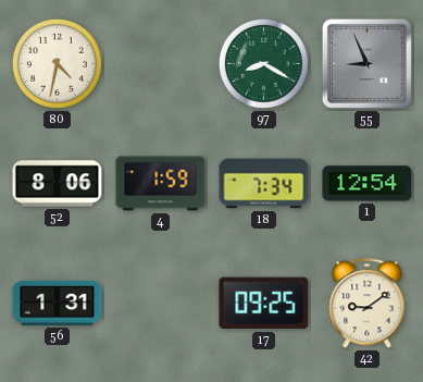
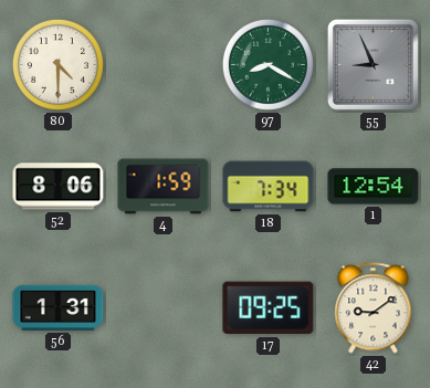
80: 4:32 -> 4:30 (57, 64)
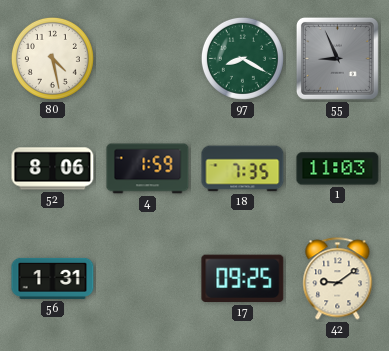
80: 4:30 -> 4:28 (52, 58)
18: 7:34 -> 7:35 (243, 169)
1: 12:54 -> 11:03 (338, 169)
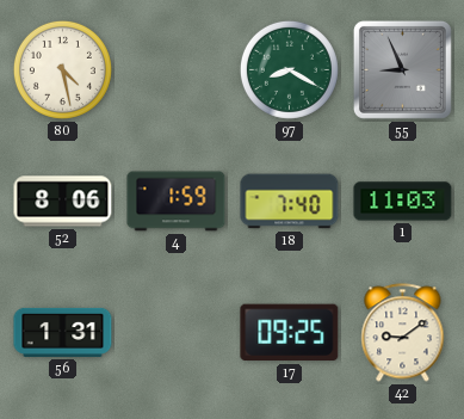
18: 7:35 -> 7:40 (290, 202)
